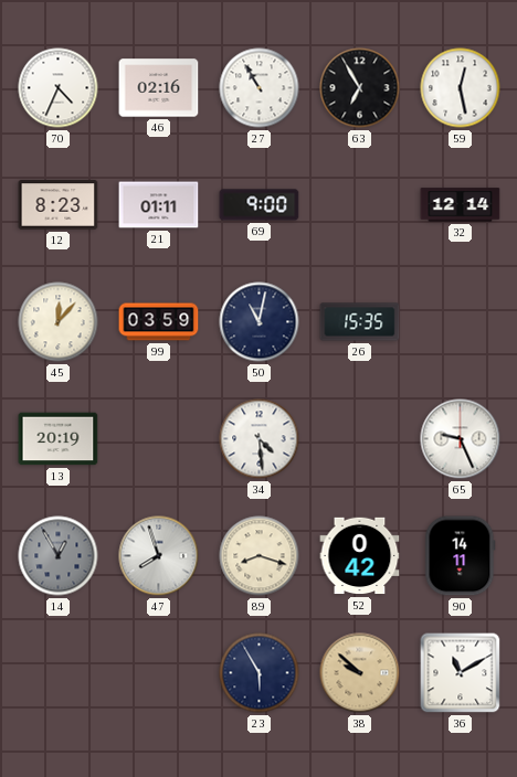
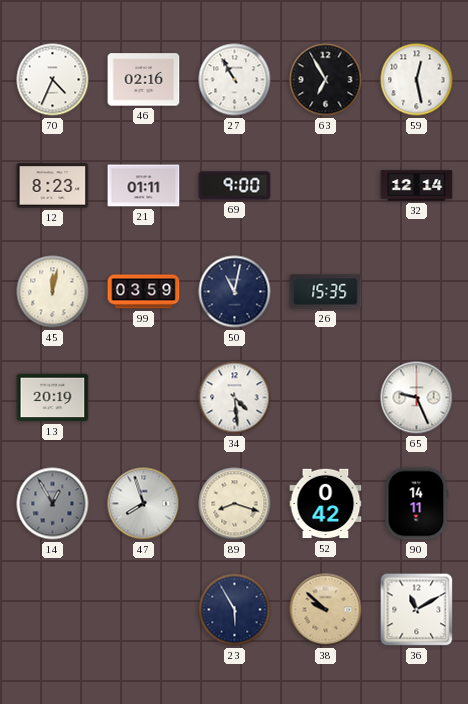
45: 12:07 -> 12:02 (53, 292)
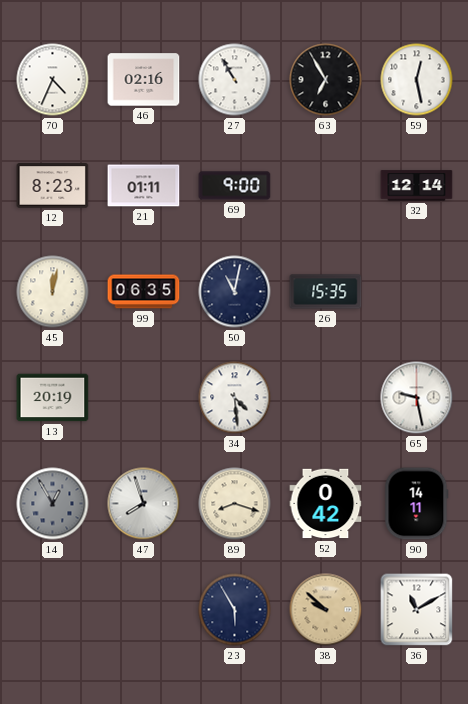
99: 03:59 -> 06:35 (144, 292)
65: 9:26 -> 9:28 (417, 398)
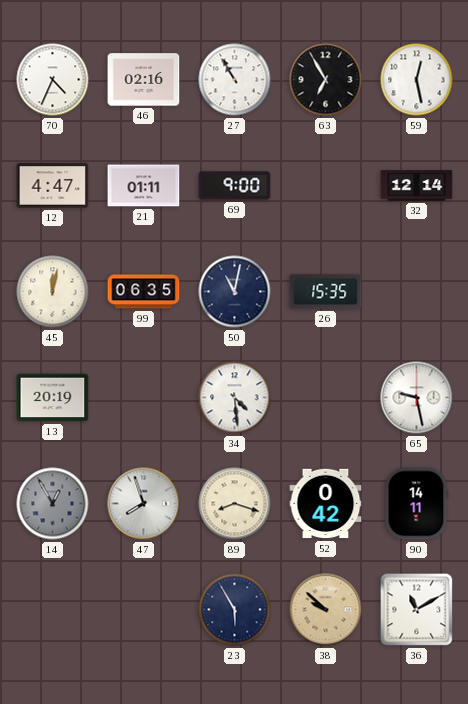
12: 8:23 -> 4:47 (53, 186)
